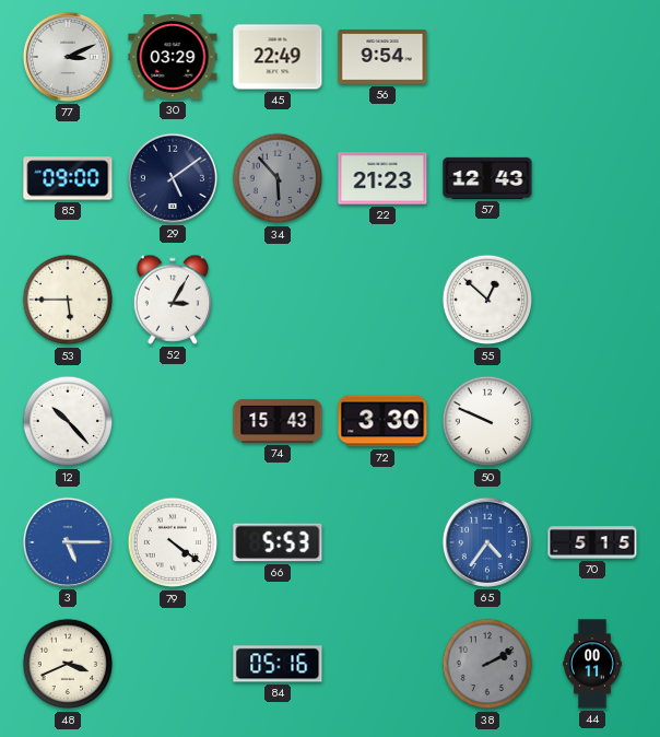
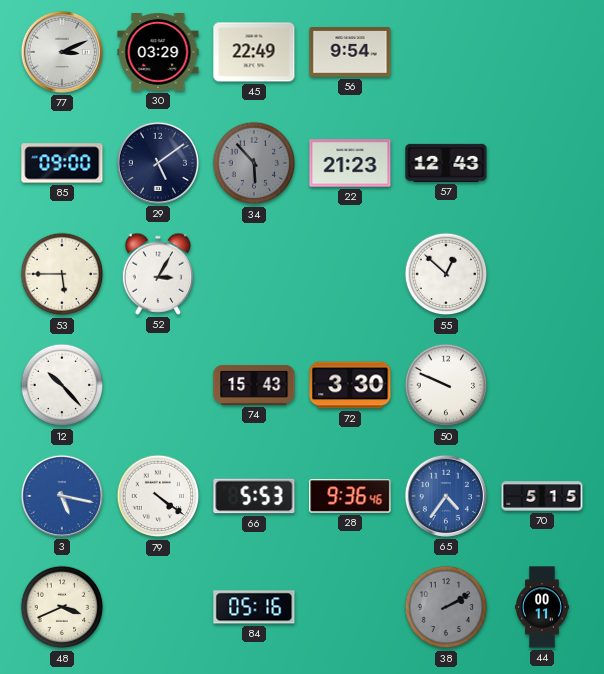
3: 5:15 -> 5:17 (62, 496)
28: none -> 9:36 (350, 496)
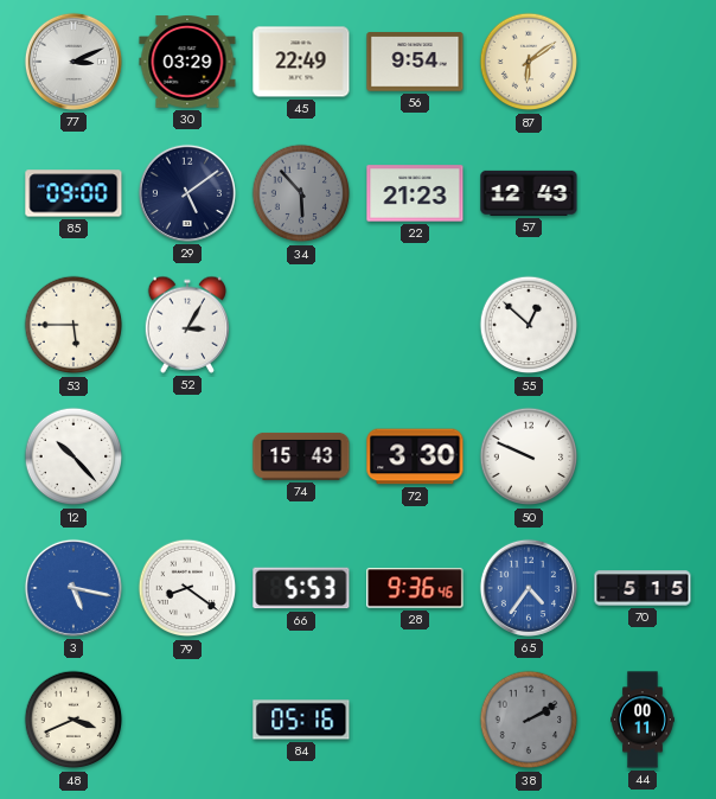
87: none -> 6:09 (529, 62)
79: 4:21 -> 8:21 (187, 588)
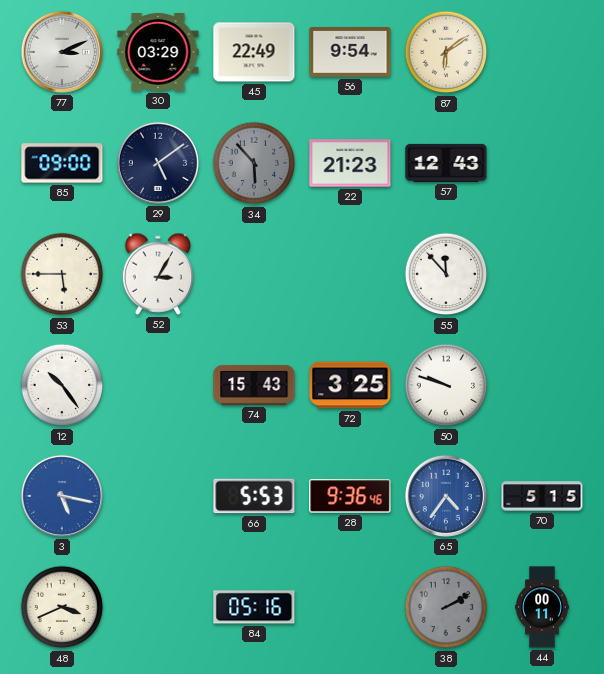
55: 12:52 -> 11:53 (446, 274)
12: 10:23 -> 10:24 (62, 385)
72: 3:30 -> 3:25 (350, 385)
50: 9:49 -> 9:48 (446, 385)
79: 8:21 -> none (187, 588)
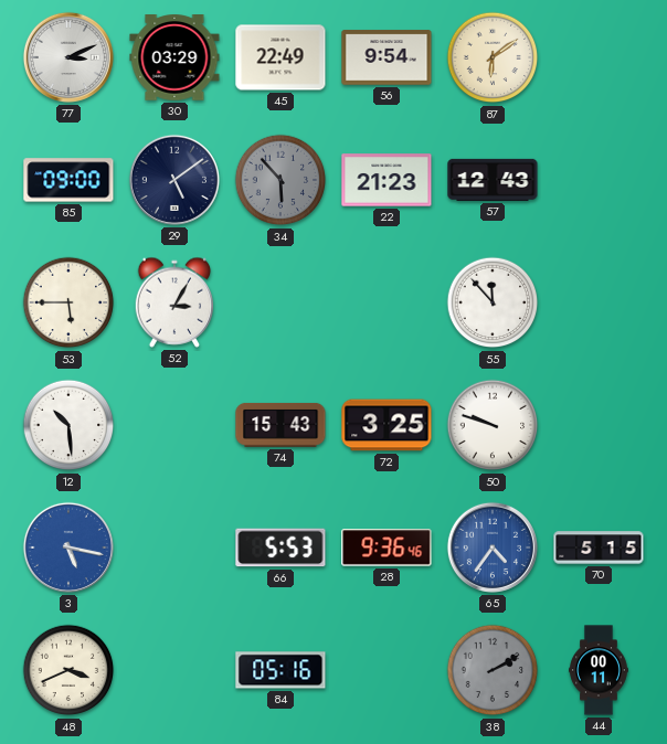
12: 10:24 -> 10:29 (68, 425)
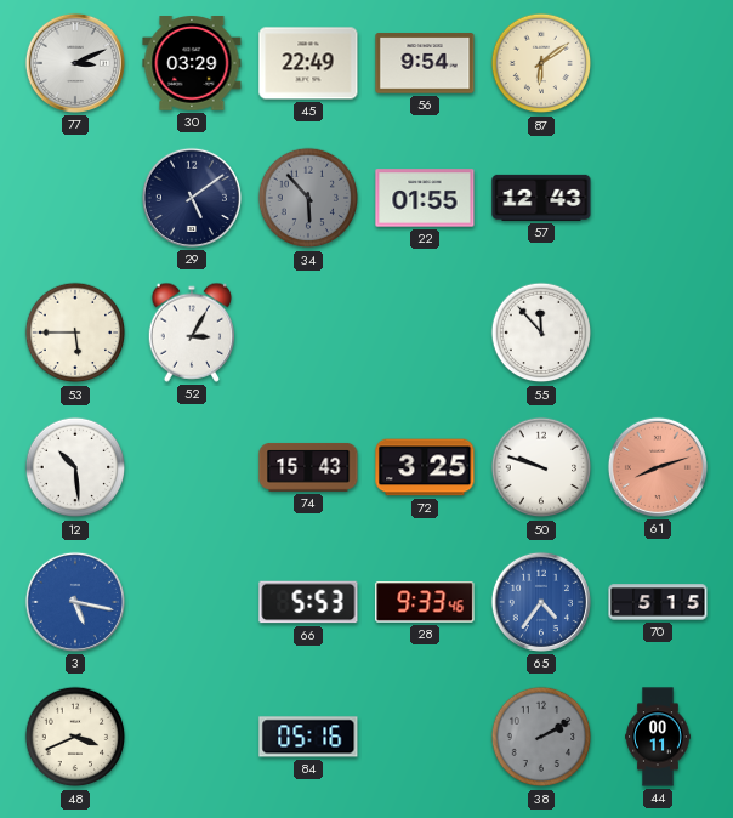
85: 09:00 -> none (68, 180)
22: 21:23 -> 01:55 (425, 198)
61: none -> 8:12 (658, 467)
28: 9:36 -> 9:33 (425, 602)
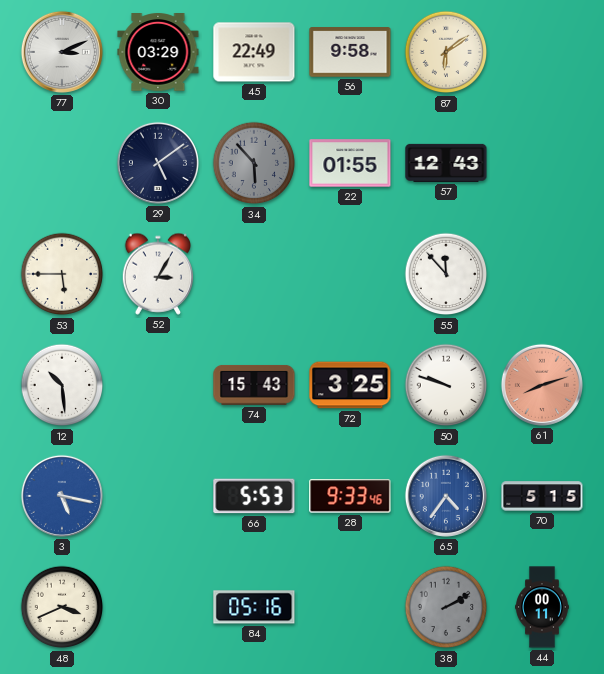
56: 9:54 -> 9:58 (350, 52)
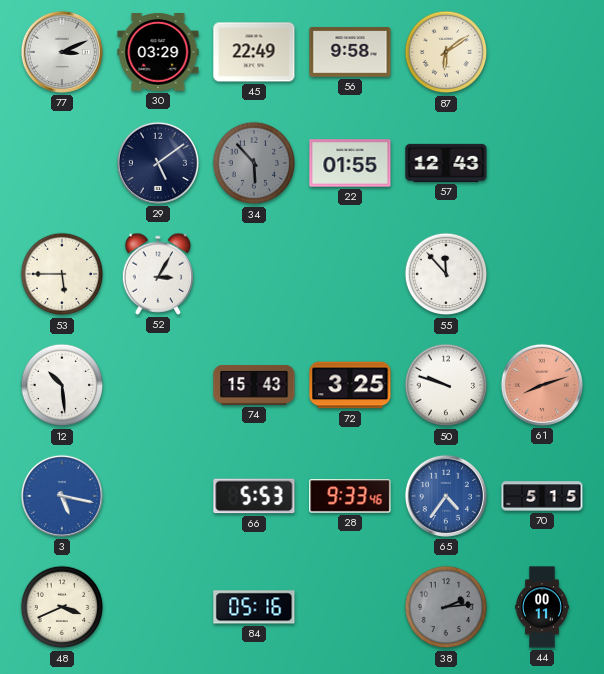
38: 2:10 -> 2:14 (446, 607)
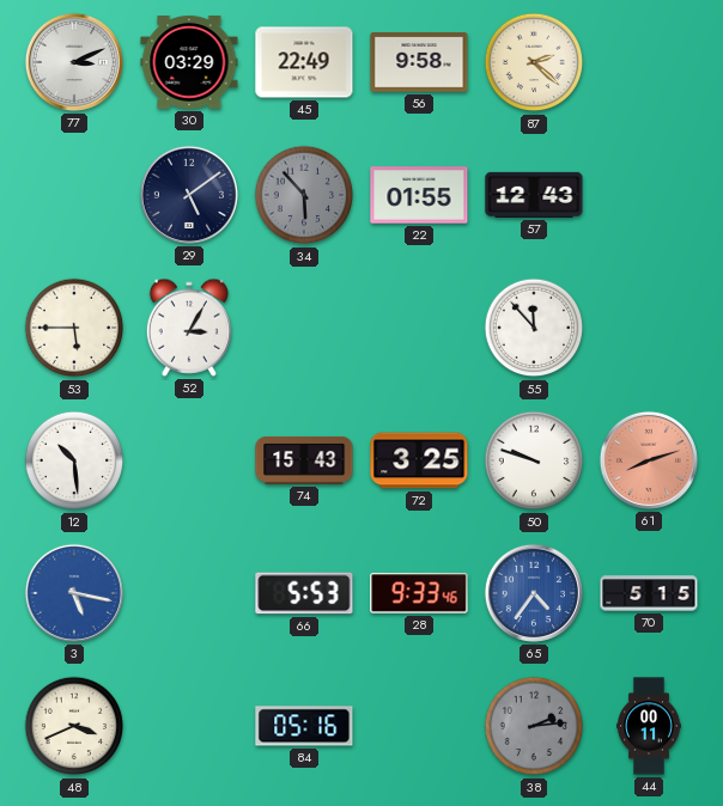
87: 6:09 -> 2:22 (534, 62)
